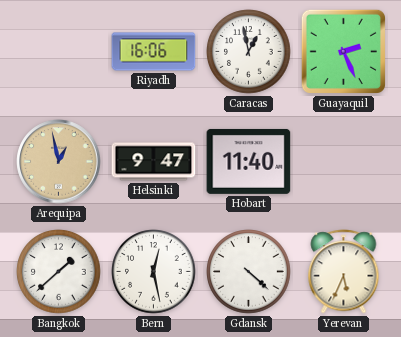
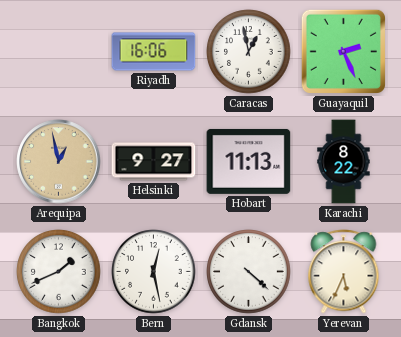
Helsinki: 9:47 -> 9:27 (154, 162)
Hobart: 11:40 -> 11:13 (249, 161)
Karachi: none -> 8:22 (344, 162)
Bangkok: 1:38 -> 1:41 (59, 272)
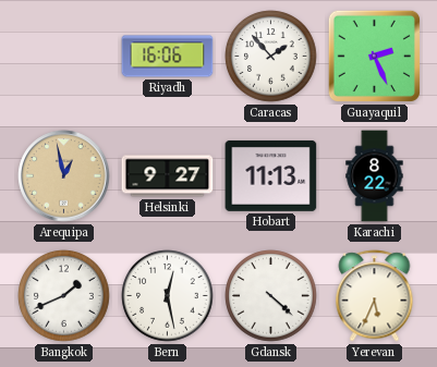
Caracas: 12:58 -> 1:53 (271, 57)
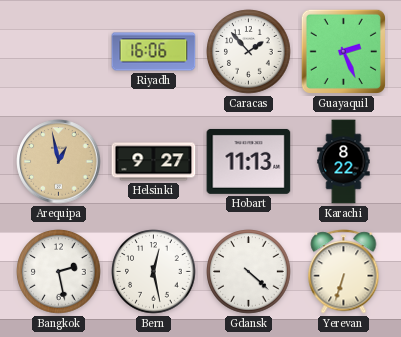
Bangkok: 1:41 -> 2:28 (59, 272)
Yerevan: 5:34 -> 6:33 (344, 272)
